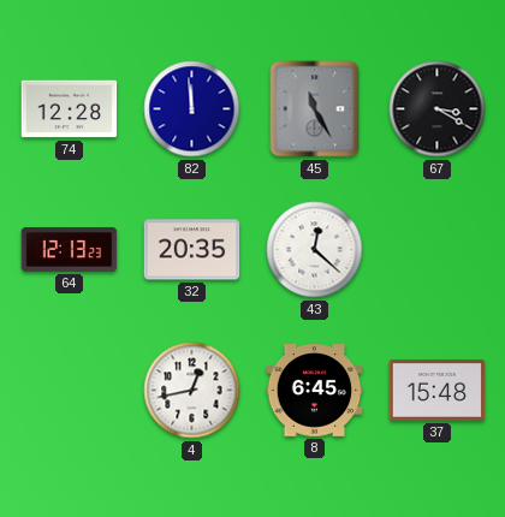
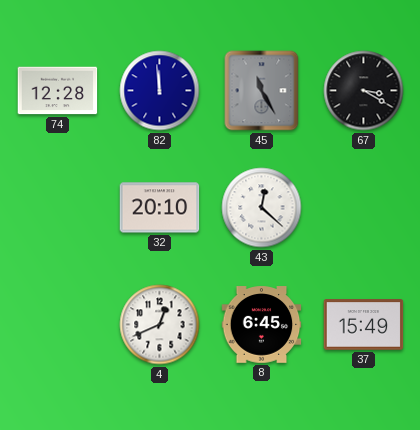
64: 12:13 -> none (70, 250)
32: 20:35 -> 20:10 (160, 208)
4: 12:43 -> 12:41 (160, 325)
37: 15:48 -> 15:49 (364, 325)
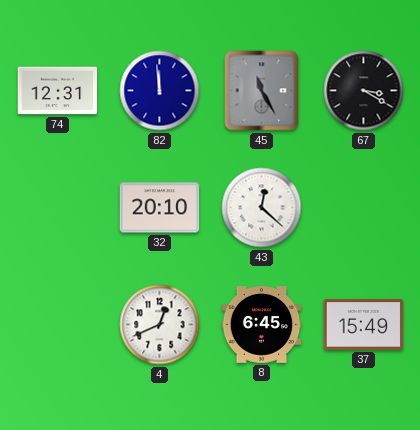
74: 12:28 -> 12:31 (58, 91)
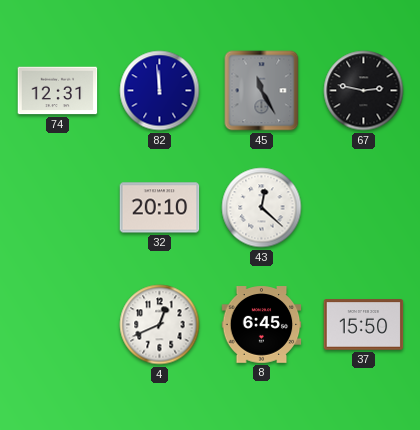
67: 3:20 -> 2:47 (364, 91)
37: 15:49 -> 15:50 (364, 325)
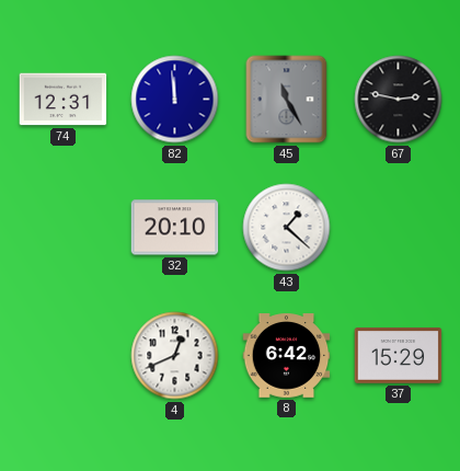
43: 12:22 -> 1:22 (287, 228)
8: 6:45 -> 6:42 (287, 356)
37: 15:50 -> 15:29 (399, 356)
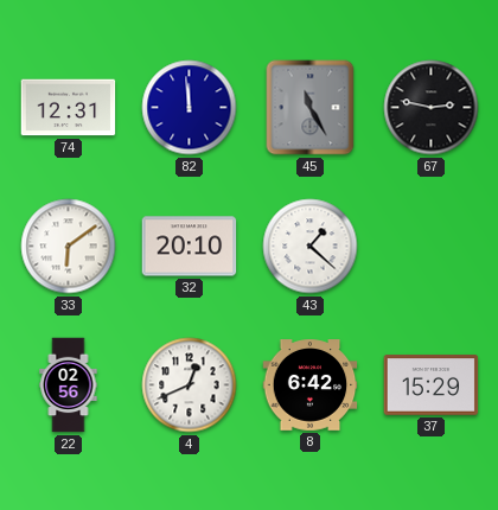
33: none -> 6:09 (69, 247)
22: none -> 02:56 (69, 385)
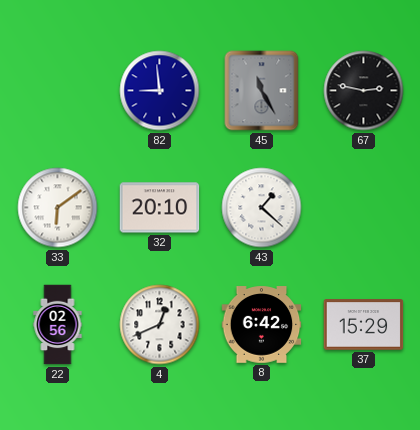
74: 12:31 -> none (69, 108)
82: 11:59 -> 8:59 (160, 91)
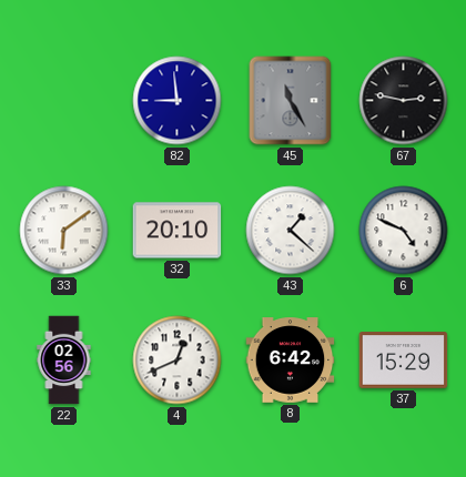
6: none -> 4:49 (404, 231)
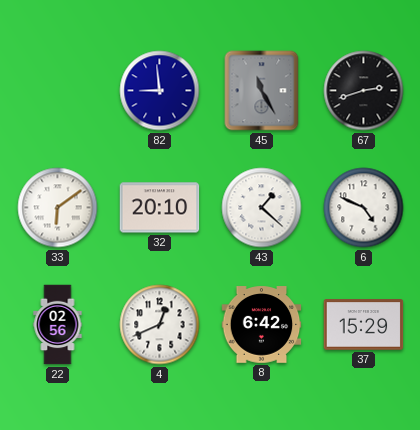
67: 2:47 -> 2:42 (364, 91)
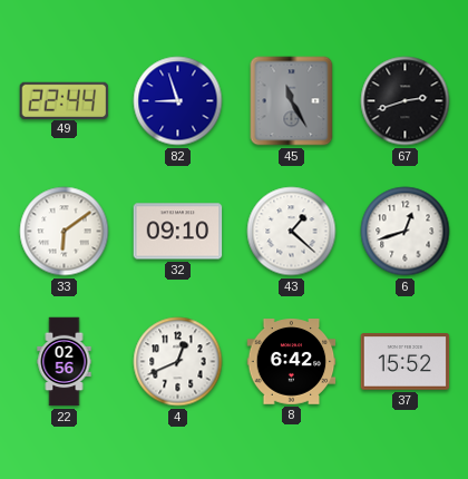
49: none -> 22:44 (65, 100)
82: 8:59 -> 8:57 (178, 101)
32: 20:10 -> 09:10 (178, 232)
6: 4:49 -> 12:42 (406, 232)
37: 15:29 -> 15:52 (406, 362)
